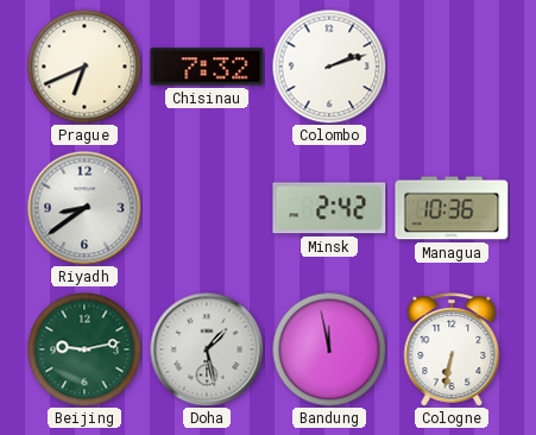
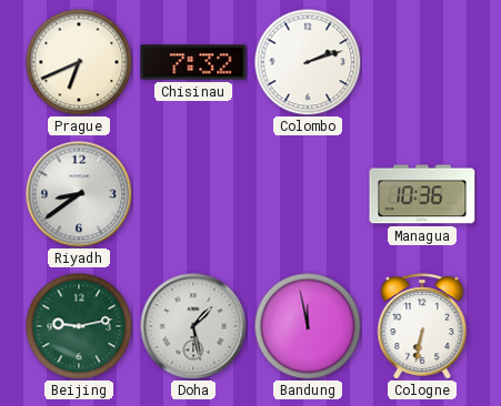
Minsk: 2:42 -> none (329, 208)
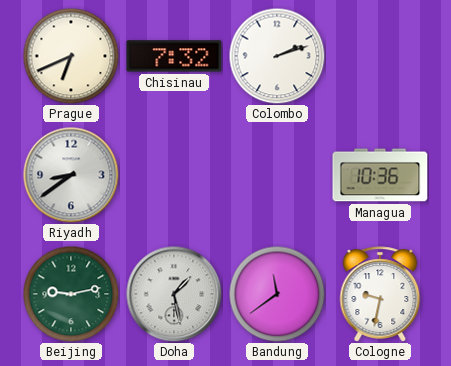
Bandung: 11:58 -> 11:39 (277, 294)
Cologne: 6:32 -> 9:32 (380, 294)
